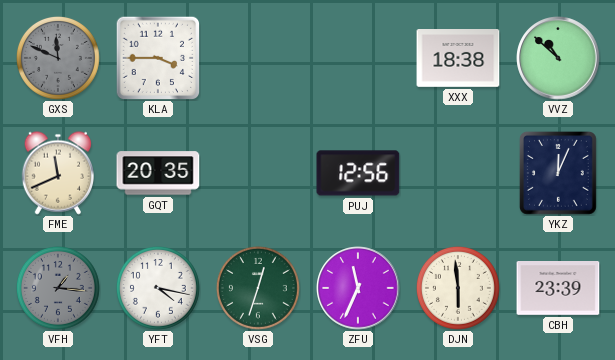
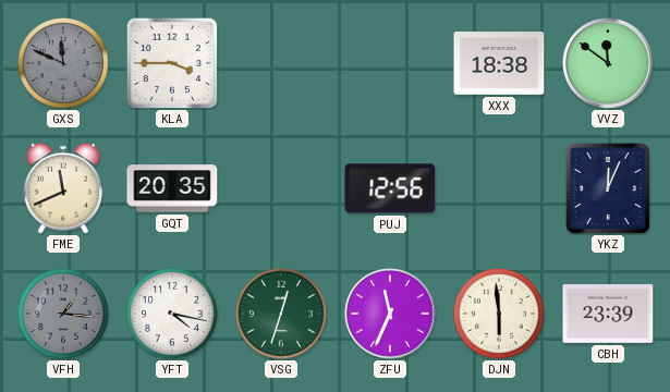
VVZ: 10:52 -> 11:51 (608, 63)
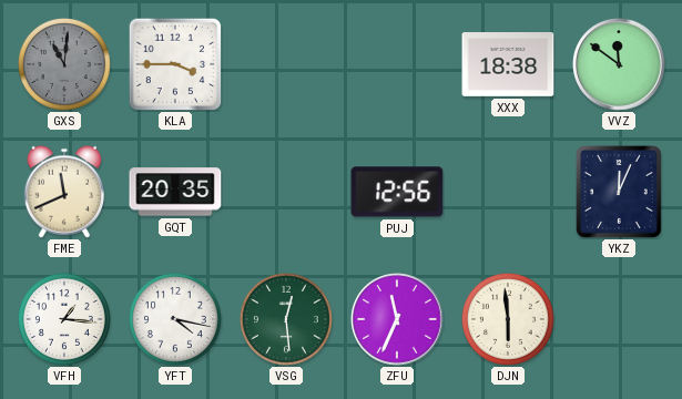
GXS: 11:49 -> 11:01 (64, 64)
VFH dial: grey -> white (64, 319)
VSG: 12:33 -> 12:29 (286, 319)
CBH: 23:39 -> none (608, 315)
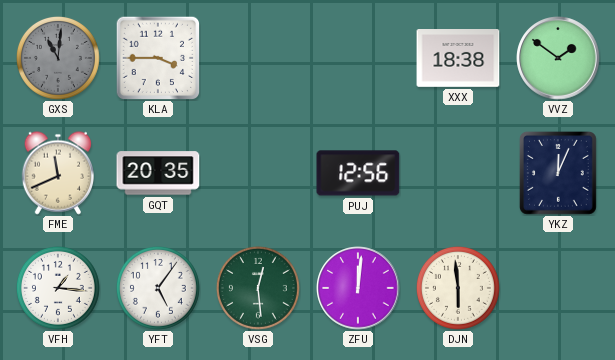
VVZ: 11:51 -> 1:51 (558, 58)
YFT: 4:17 -> 5:06 (158, 288)
ZFU: 11:34 -> 12:01 (358, 288)
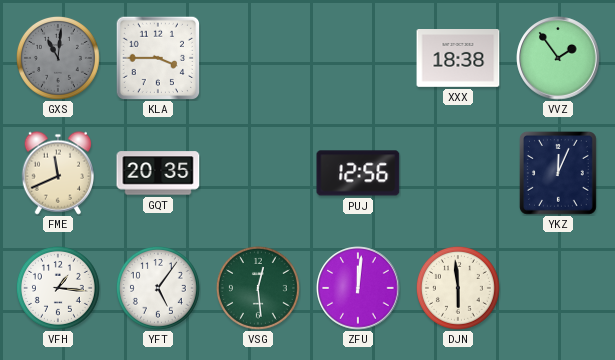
VVZ: 1:51 -> 1:54 (558, 58)
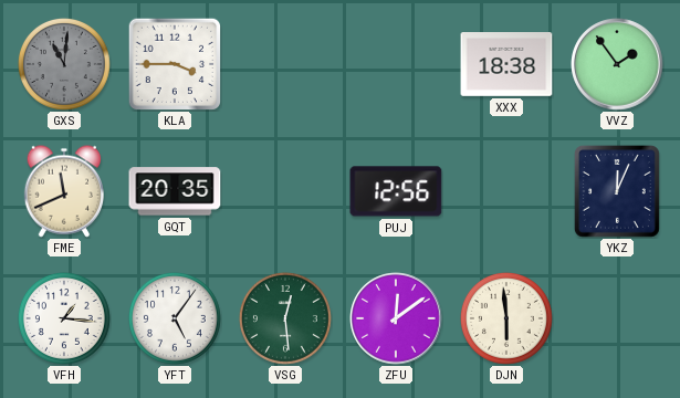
ZFU: 12:01 -> 12:09 (396, 318)
